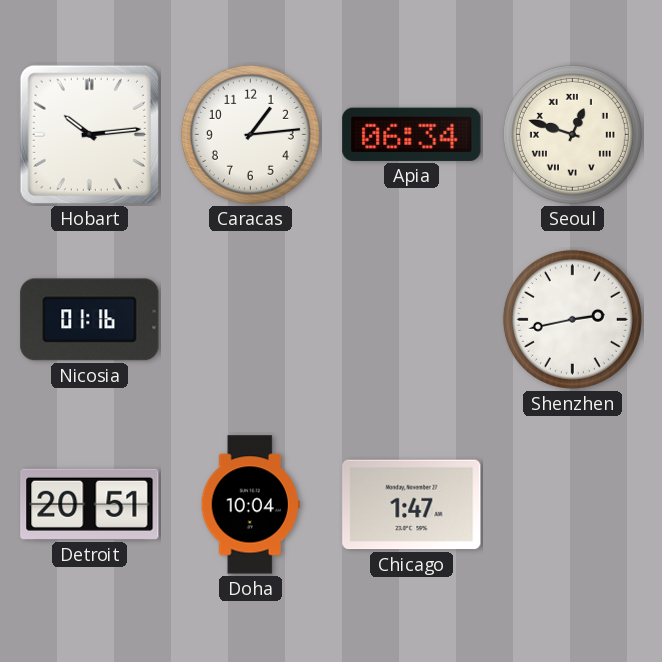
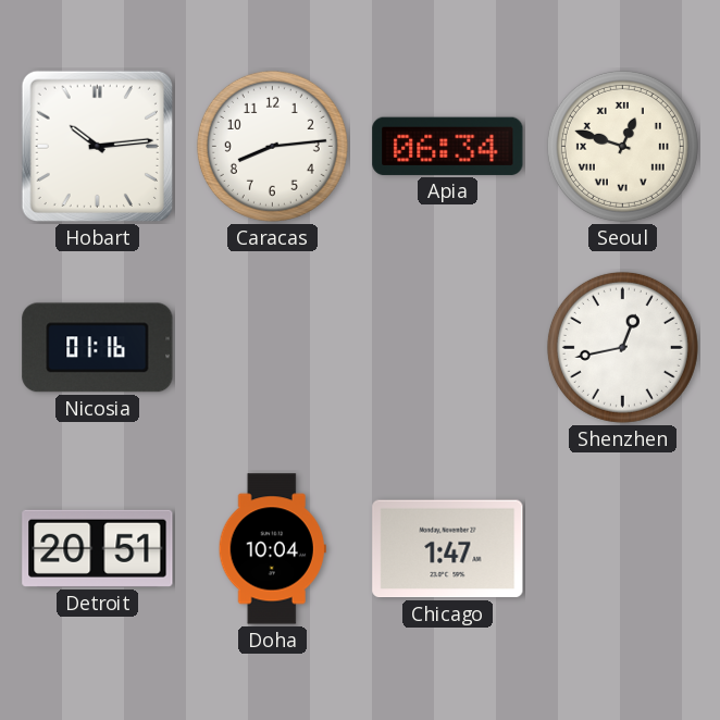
Caracas: 1:14 -> 8:14 (272, 146)
Shenzhen: 2:43 -> 12:43 (622, 347)
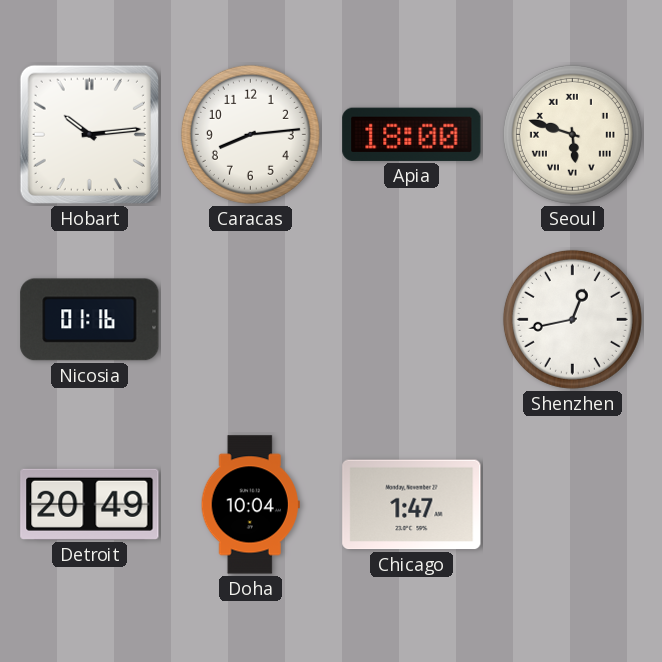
Apia: 06:34 -> 18:00 (412, 134)
Seoul: 12:48 -> 5:48 (572, 134)
Detroit: 20:51 -> 20:49 (90, 504)
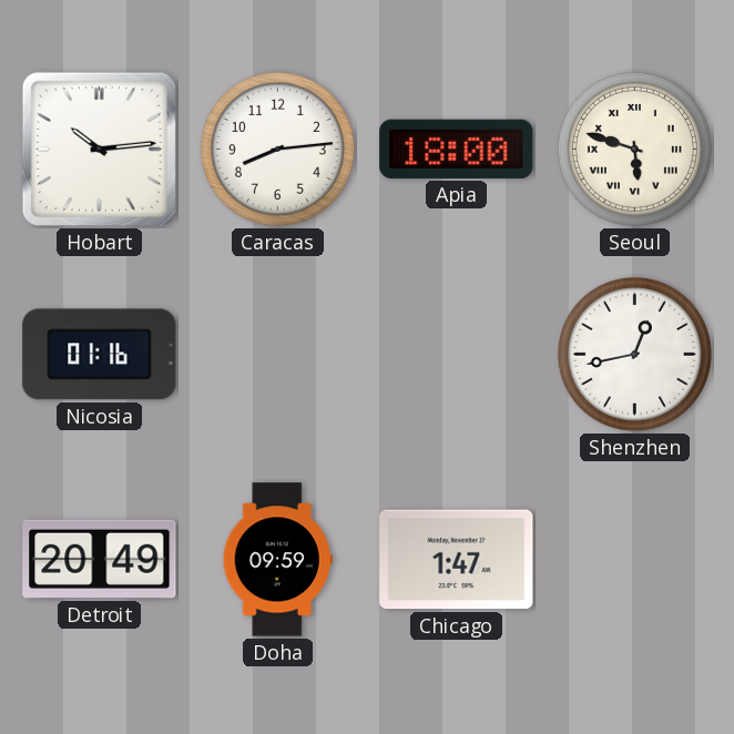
Doha: 10:04 -> 09:59 (277, 560)
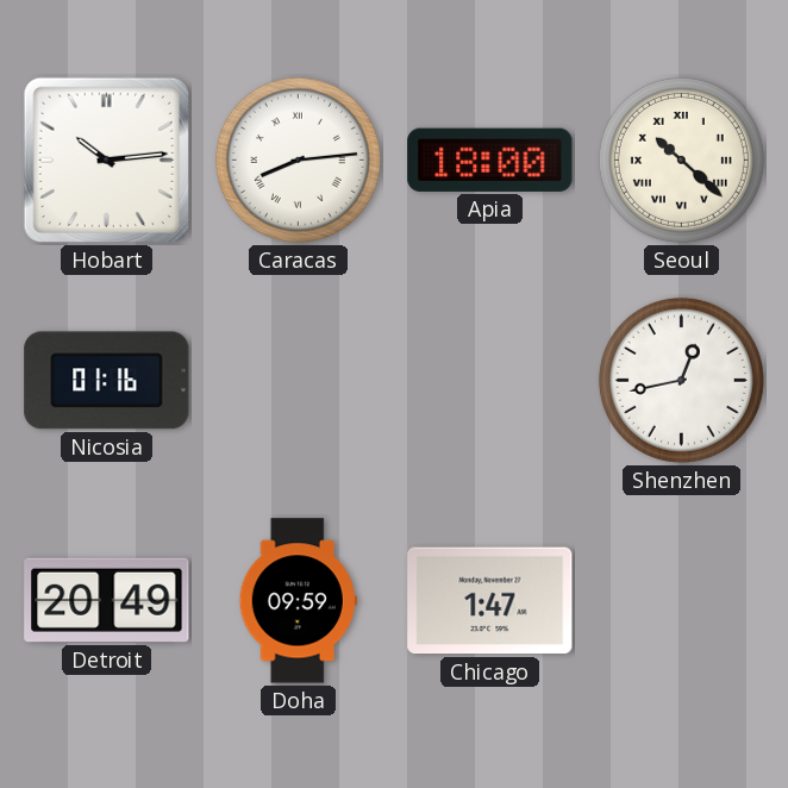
Caracas numerals: Arabic -> Roman (298, 160)
Seoul: 5:48 -> 10:22 (681, 160)
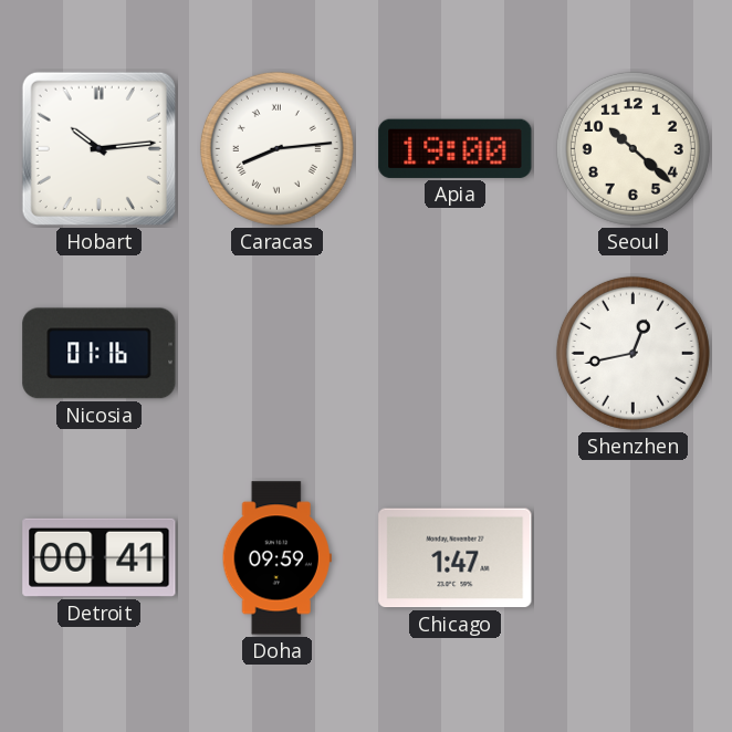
Apia: 18:00 -> 19:00 (456, 148)
Seoul numerals: Roman -> Arabic (632, 148)
Detroit: 20:49 -> 00:41 (100, 557)
